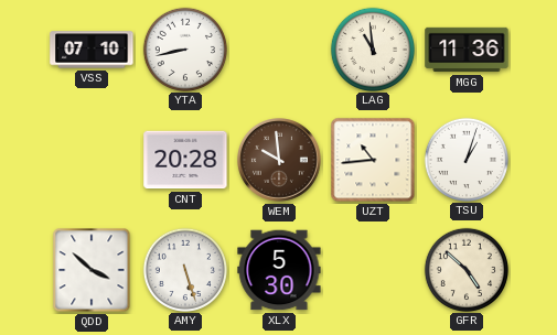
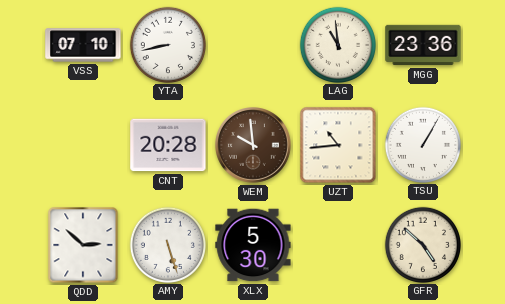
MGG: 11:36 -> 23:36 (423, 45)
TSU: 1:03 -> 1:05 (422, 144)
QDD: 3:52 -> 2:52 (83, 245)
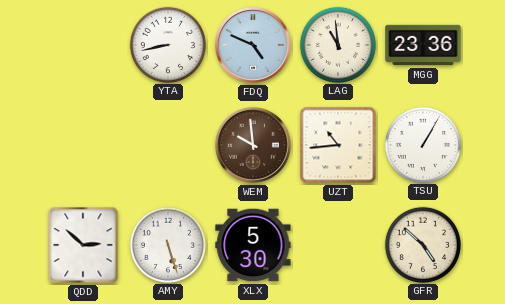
VSS: 07:10 -> none (83, 45)
FDQ: none -> 4:49 (254, 46)
CNT: 20:28 -> none (168, 145)
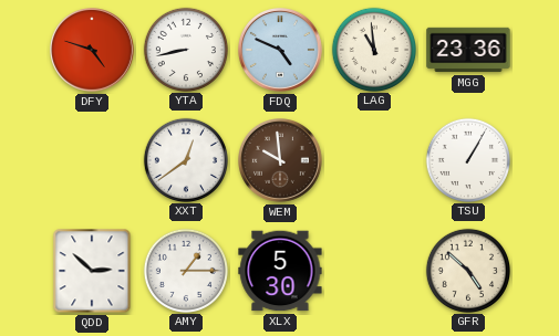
DFY: none -> 4:48 (93, 51)
XXT: none -> 12:39 (185, 159)
UZT: 10:44 -> none (338, 145)
AMY: 5:27 -> 1:15 (185, 270)
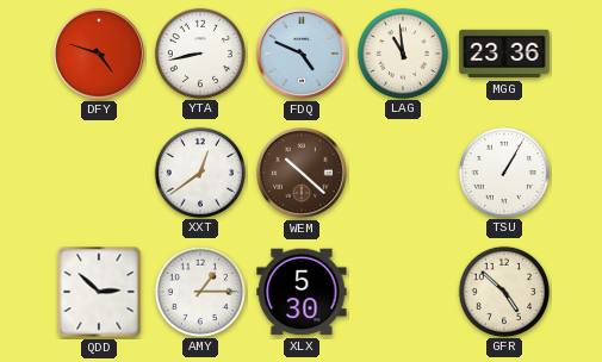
WEM: 9:59 -> 10:22 (303, 174)
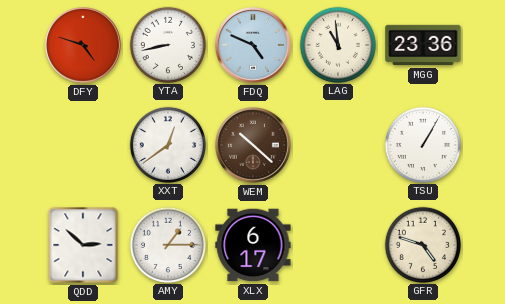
XLX: 5:30 -> 6:17 (253, 245)
GFR: 4:52 -> 4:48 (422, 244)
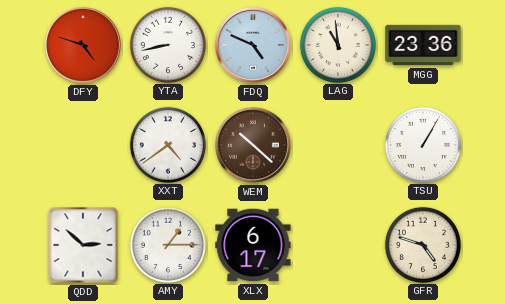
XXT: 12:39 -> 4:39 (167, 144)
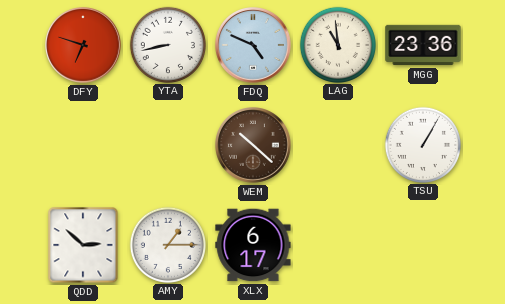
DFY: 4:48 -> 6:48 (84, 46)
XXT: 4:39 -> none (167, 144)
GFR: 4:48 -> none (422, 244)
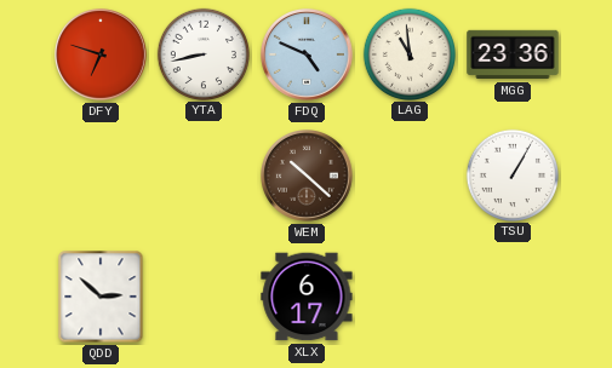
AMY: 1:15 -> none (167, 244)
